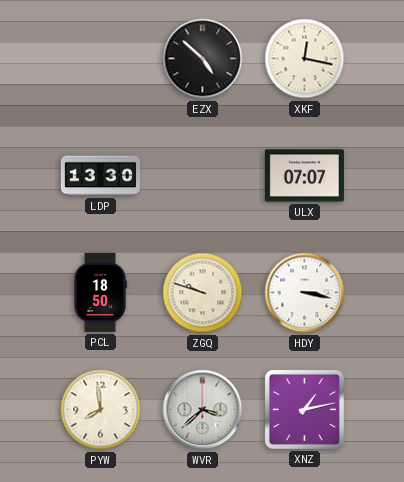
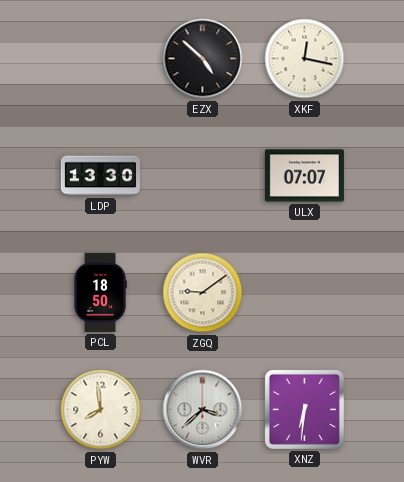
ZGQ: 9:48 -> 9:09 (203, 293)
HDY: 3:17 -> none (305, 293)
XNZ: 1:13 -> 6:31 (304, 409)
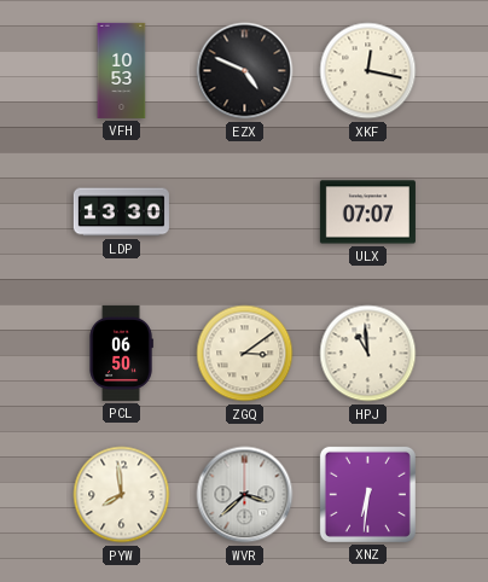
VFH: none -> 10:53 (122, 70)
EZX: 4:52 -> 4:49 (245, 71)
PCL: 18:50 -> 06:50 (121, 353)
ZGQ: 9:09 -> 3:09 (245, 354)
HPJ: none -> 10:59 (368, 354)
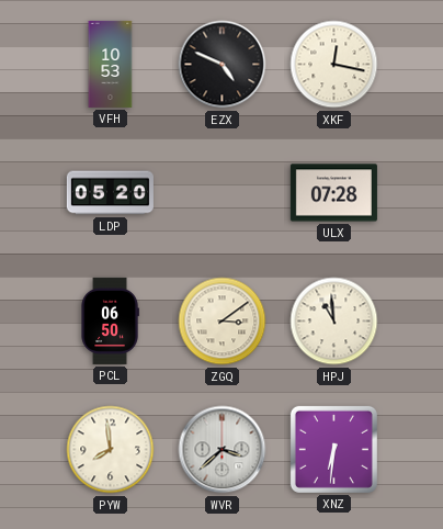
LDP: 13:30 -> 05:20 (110, 193)
ULX: 07:07 -> 07:28 (333, 193)
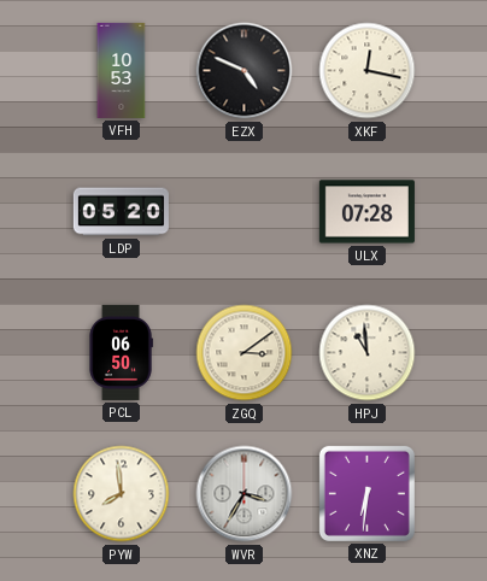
WVR: 3:38 -> 3:35 (245, 494)
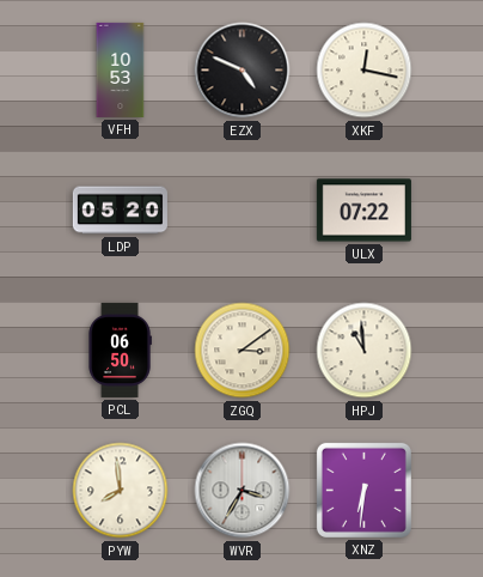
ULX: 07:28 -> 07:22 (363, 211)
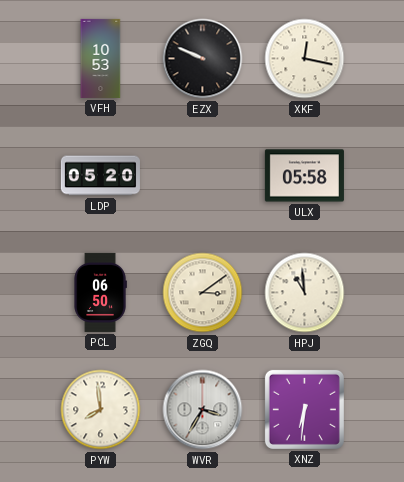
EZX: 4:49 -> 9:49 (203, 59)
ULX: 07:22 -> 05:58 (304, 176)
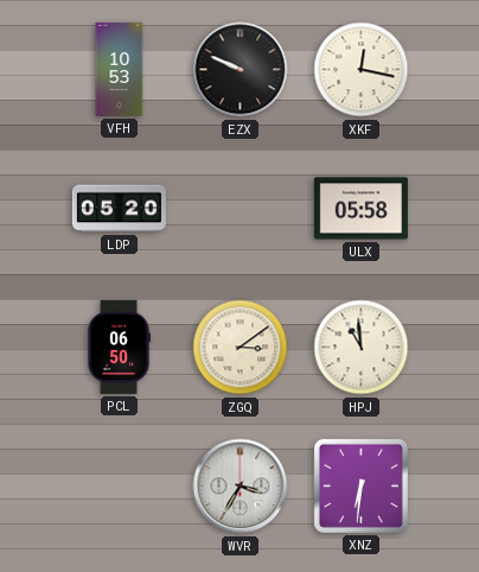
PYW: 7:59 -> none (101, 410)
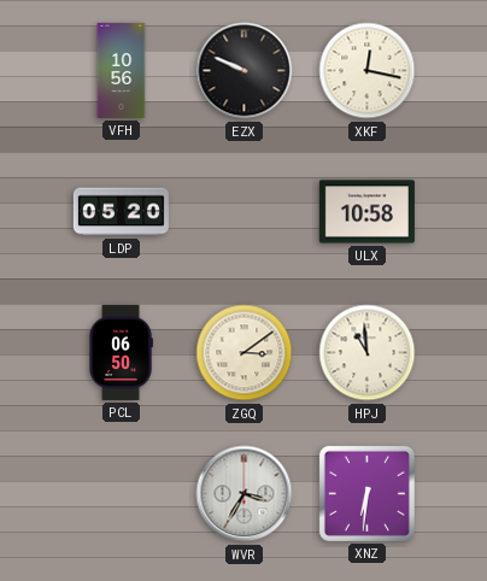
VFH: 10:53 -> 10:56 (122, 70)
ULX: 05:58 -> 10:58 (366, 212)
